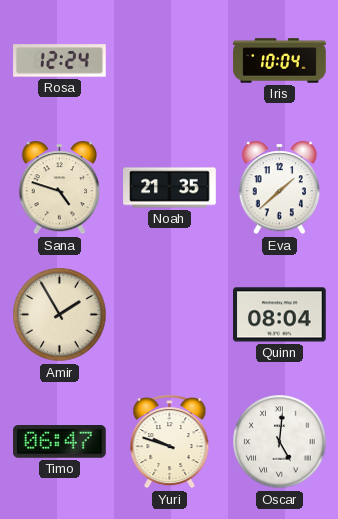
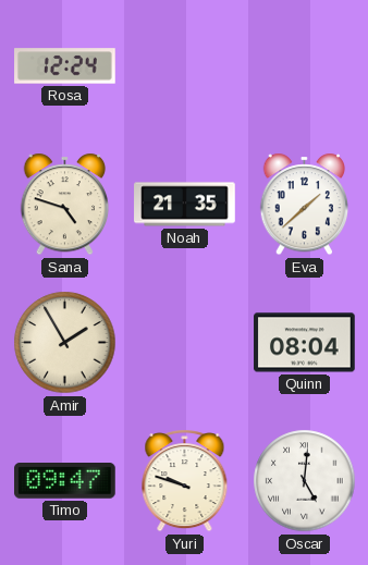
Iris: 10:04 -> none (280, 61)
Timo: 06:47 -> 09:47 (65, 481)
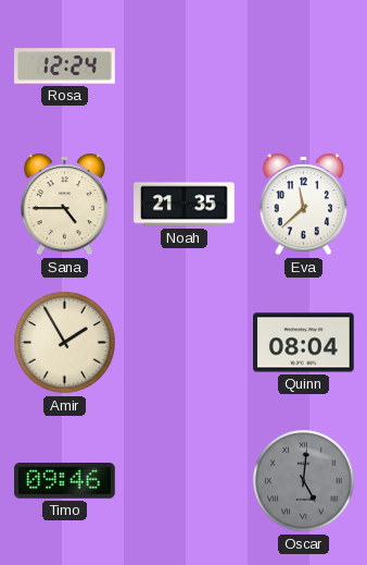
Sana: 4:48 -> 4:45 (65, 205)
Eva: 1:38 -> 11:38 (304, 205)
Timo: 09:47 -> 09:46 (65, 481)
Yuri: 9:48 -> none (185, 481)
Oscar dial: white -> grey (304, 481)
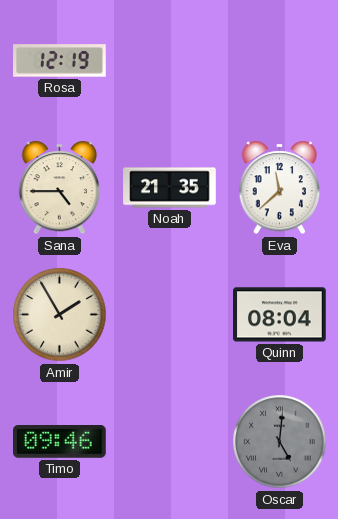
Rosa: 12:24 -> 12:19 (60, 61)
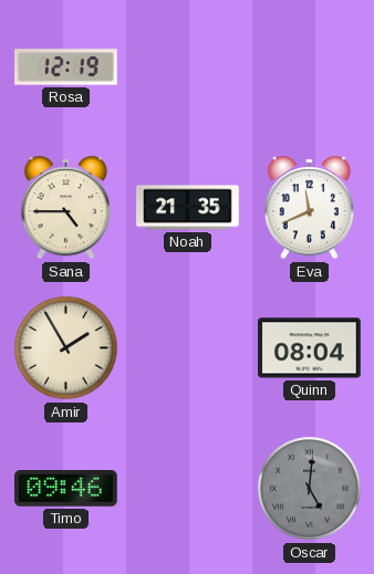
Eva: 11:38 -> 11:41 (310, 208)
